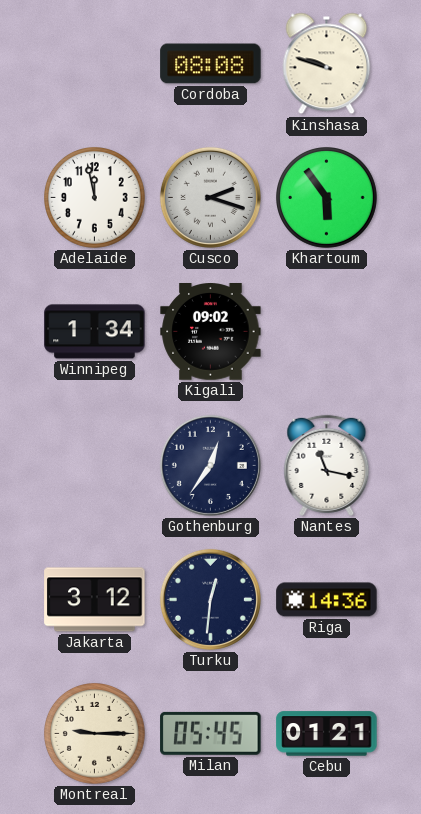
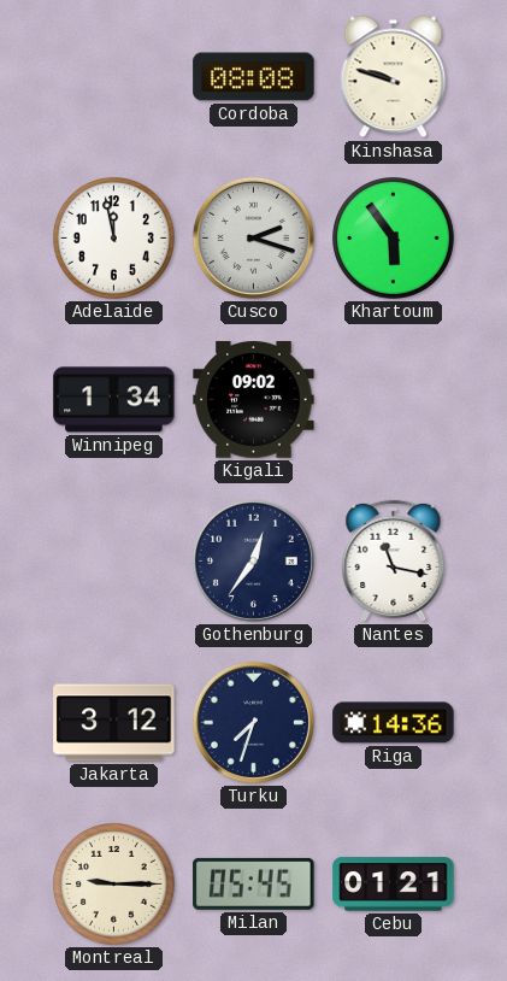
Turku: 12:31 -> 7:33 (253, 722)
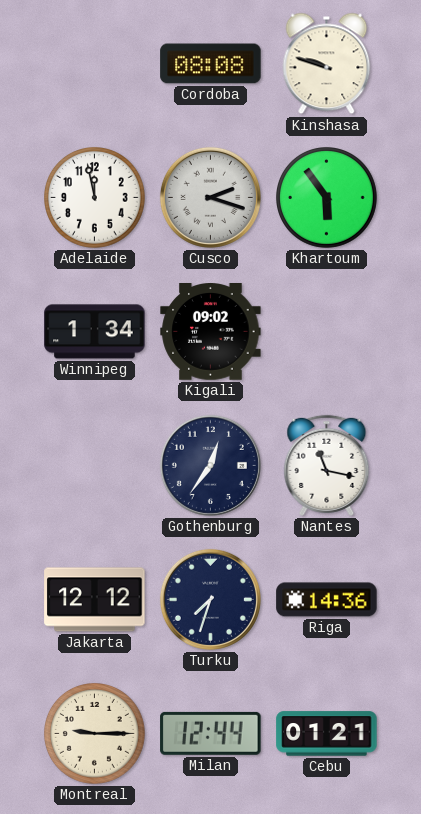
Jakarta: 3:12 -> 12:12 (95, 600)
Milan: 05:45 -> 12:44 (211, 733)
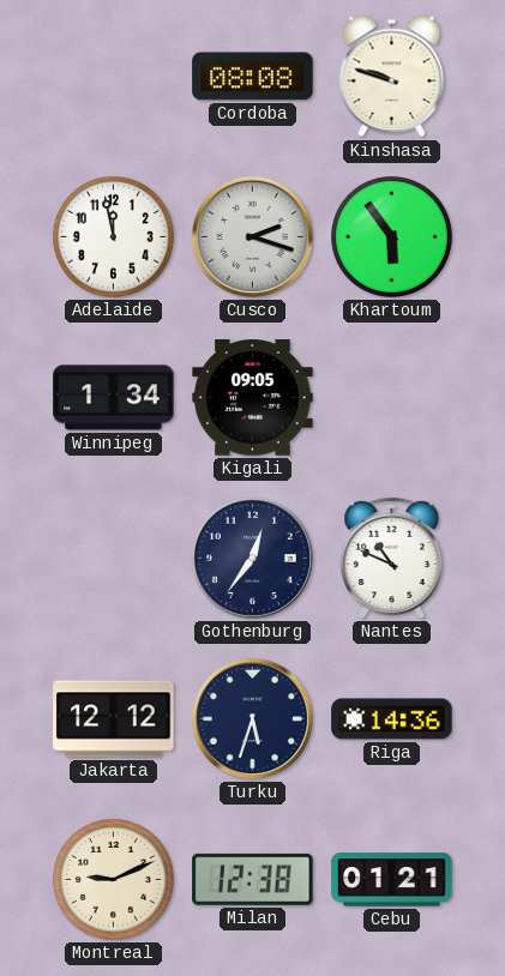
Kigali: 09:02 -> 09:05 (253, 398)
Nantes: 11:17 -> 10:49 (392, 558)
Turku: 7:33 -> 5:33 (252, 718)
Montreal: 9:15 -> 9:11 (114, 880)
Milan: 12:44 -> 12:38 (253, 879)
